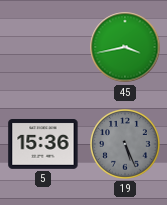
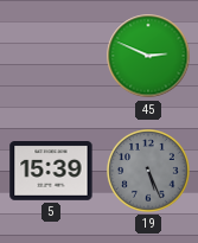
45: 3:43 -> 2:49 (148, 56)
5: 15:36 -> 15:39 (51, 172)
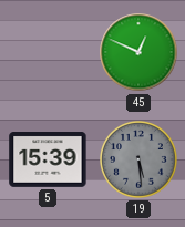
45: 2:49 -> 12:49 (138, 52)
19: 5:26 -> 5:29 (138, 159)
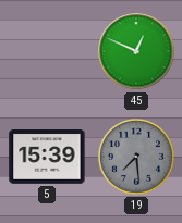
19: 5:29 -> 7:29 (136, 157)
